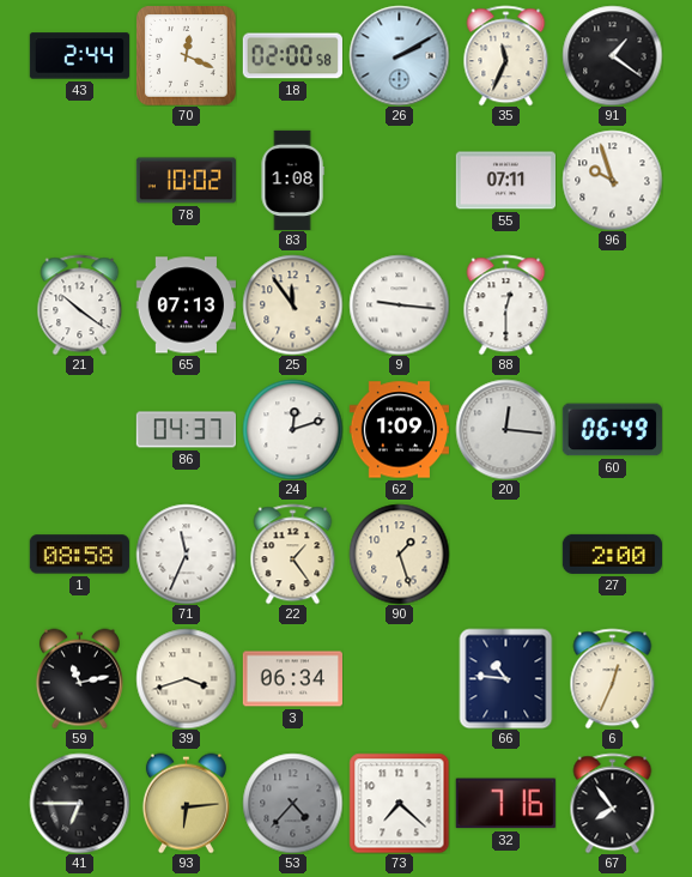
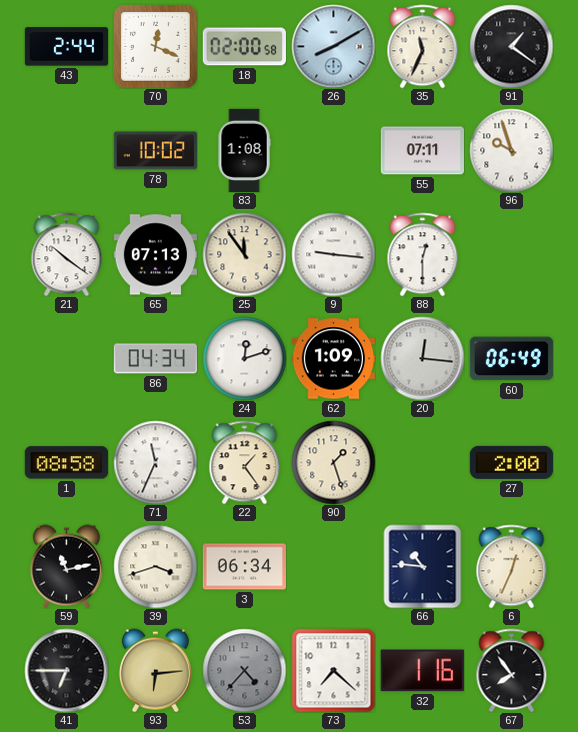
26: 2:10 -> 8:10 (333, 46)
86: 04:37 -> 04:34 (155, 359)
32: 7:16 -> 1:16 (422, 671)
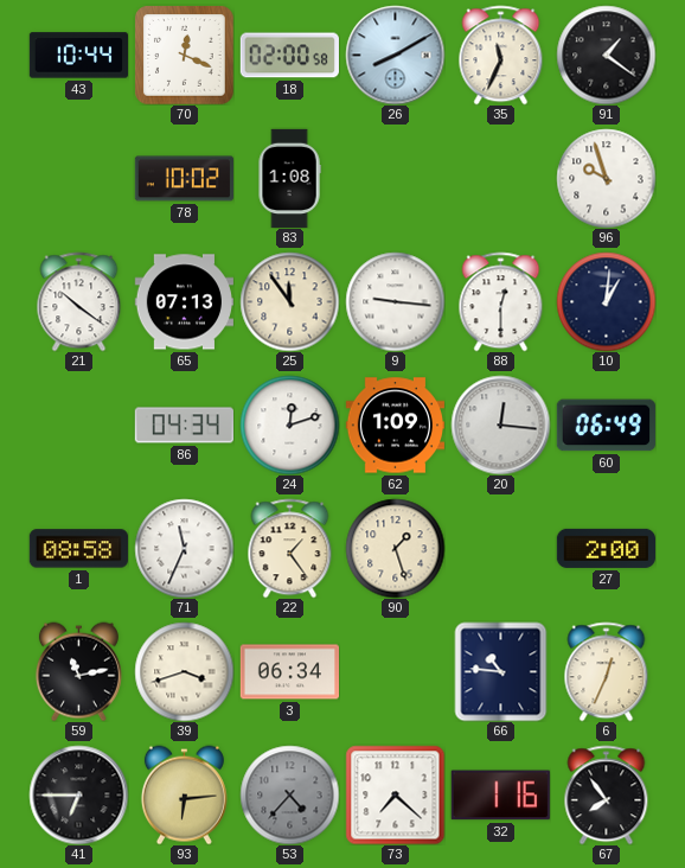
43: 2:44 -> 10:44 (78, 56)
55: 07:11 -> none (422, 151)
10: none -> 1:01 (606, 301)
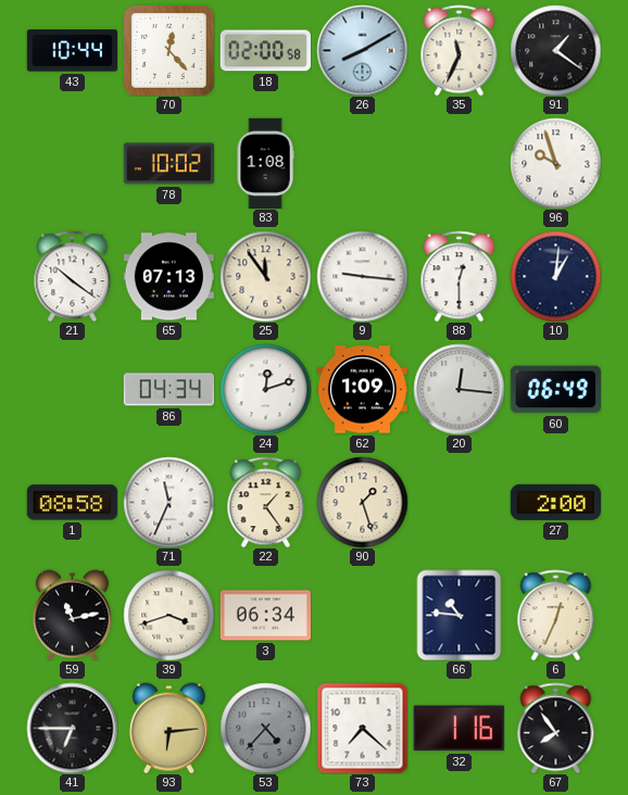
70: 12:19 -> 12:23 (168, 50)
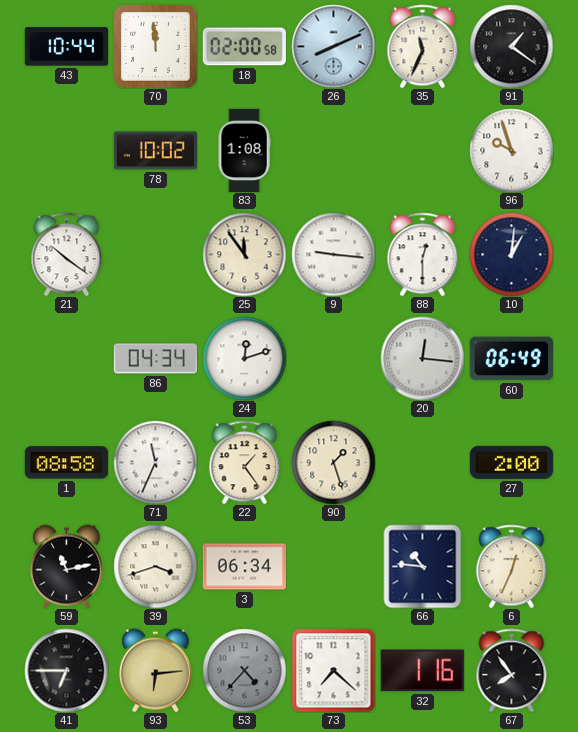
70: 12:23 -> 11:59 (155, 46)
26: 8:10 -> 8:11 (333, 46)
65: 07:13 -> none (168, 277)
62: 1:09 -> none (362, 390)
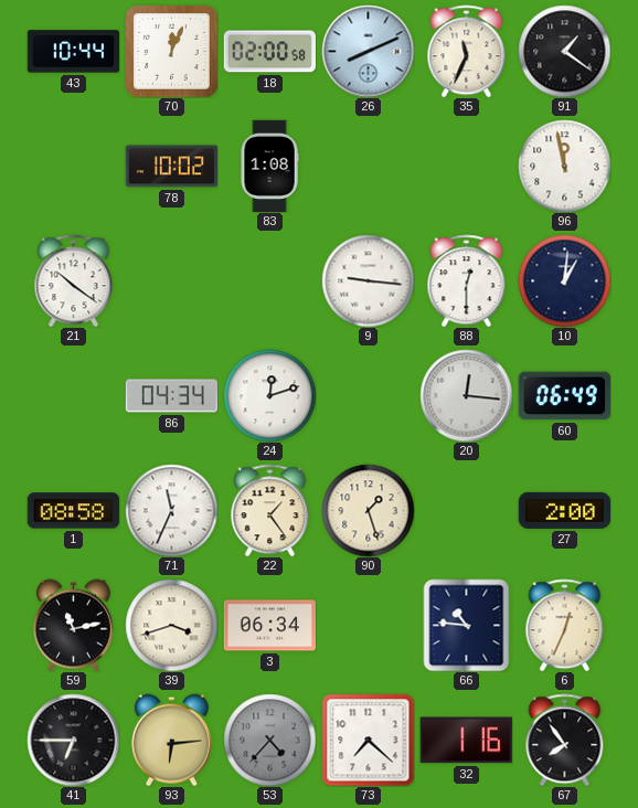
70: 11:59 -> 12:04 (171, 51)
96: 9:57 -> 11:58 (564, 166)
25: 11:54 -> none (244, 254)
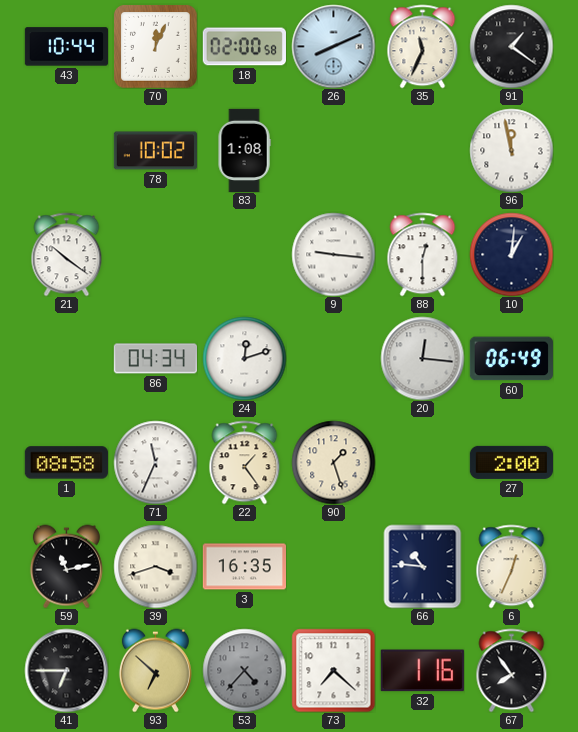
3: 06:34 -> 16:35 (244, 567)
93: 6:14 -> 6:52 (155, 670)
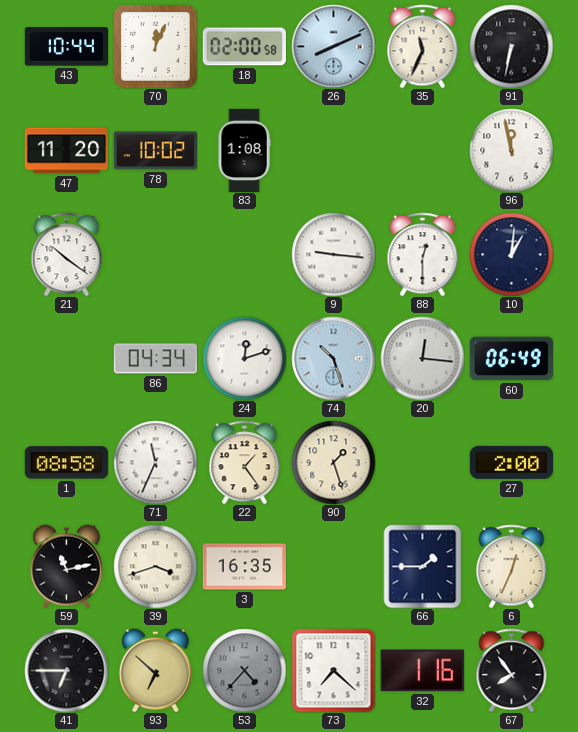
91: 1:21 -> 6:32 (511, 46)
47: none -> 11:20 (66, 151)
74: none -> 10:27 (333, 358)
66: 10:46 -> 1:45 (423, 566)
